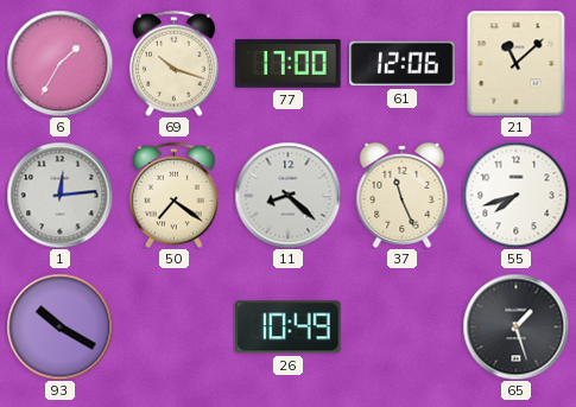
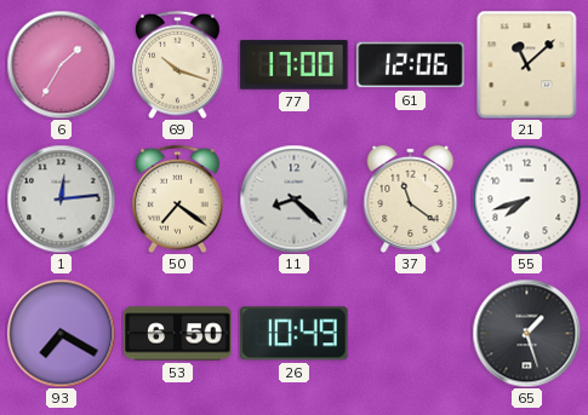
37: 11:26 -> 11:21 (411, 198)
93: 10:20 -> 7:20 (61, 333)
53: none -> 6:50 (178, 334)
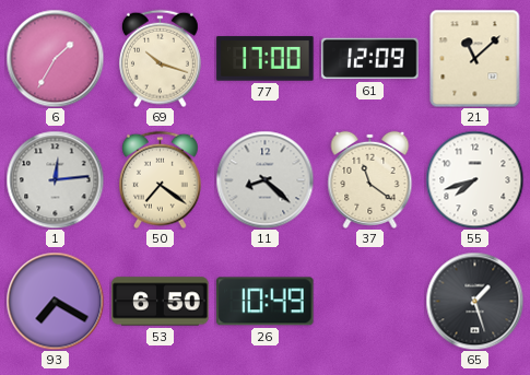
61: 12:06 -> 12:09 (370, 59)
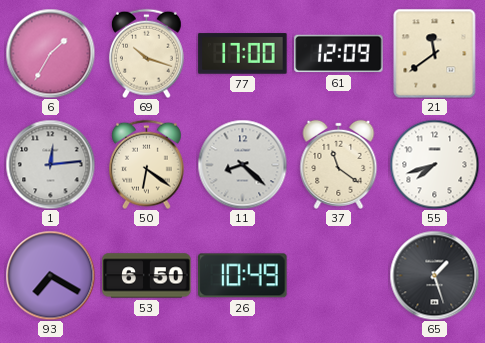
21: 11:08 -> 11:39 (435, 53)
50: 7:21 -> 6:21 (146, 164)
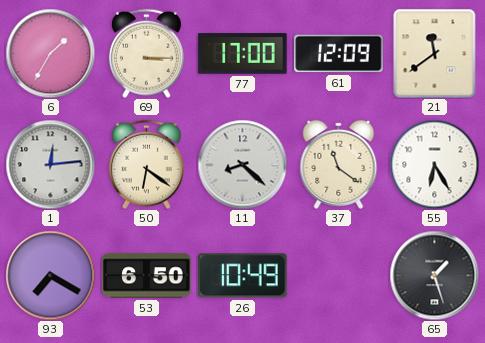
69: 10:18 -> 3:15 (146, 53)
55: 7:42 -> 6:25 (434, 164)
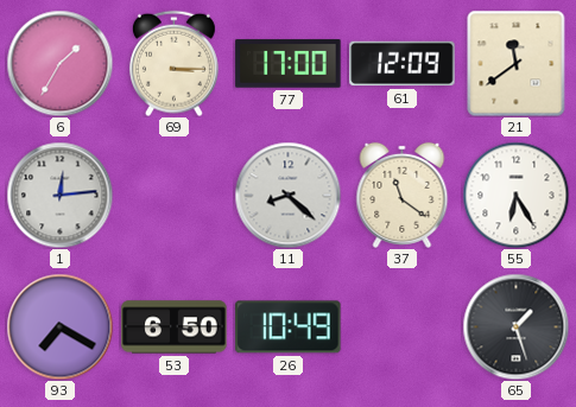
50: 6:21 -> none (146, 164)
